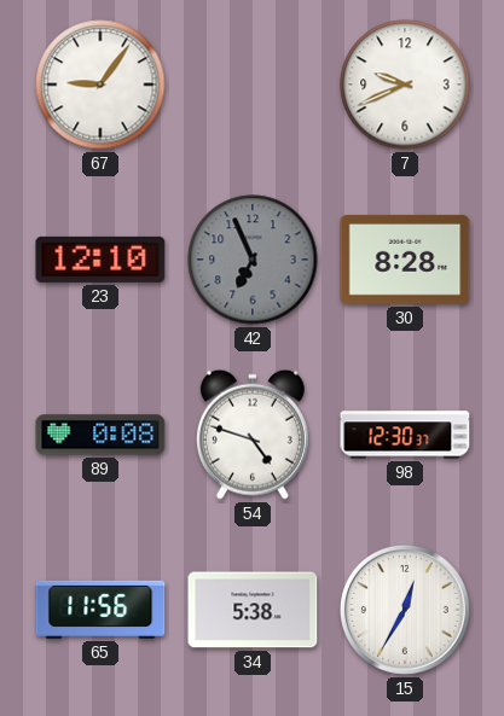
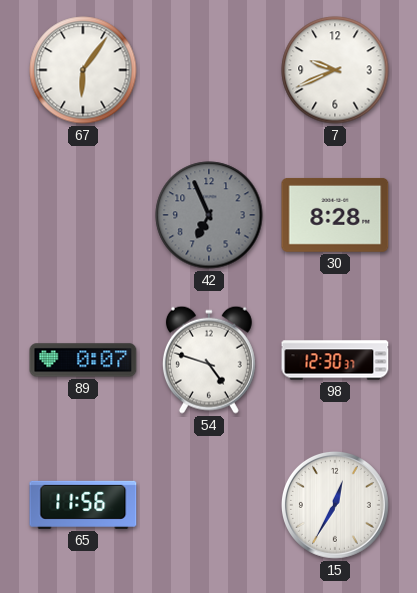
67: 9:06 -> 6:06 (83, 70)
23: 12:10 -> none (100, 260)
89: 0:08 -> 0:07 (83, 360)
34: 5:38 -> none (253, 610)
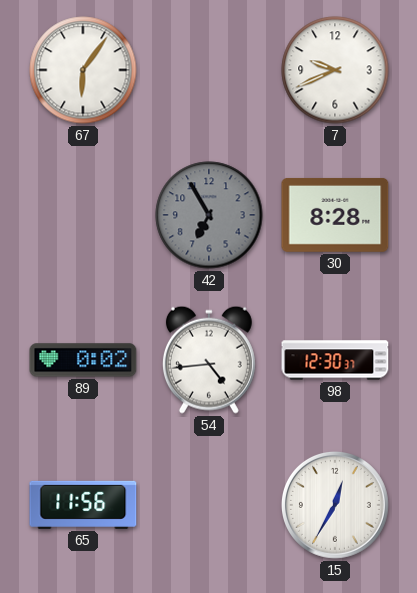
42: 6:56 -> 6:55 (209, 215)
89: 0:07 -> 0:02 (83, 360)
54: 4:48 -> 4:44 (209, 360)
